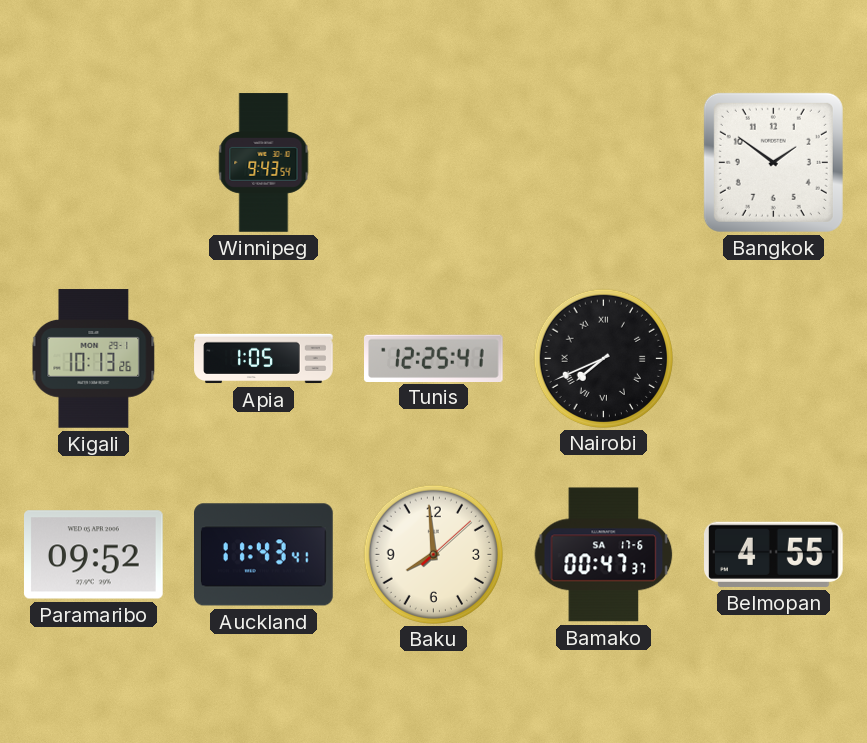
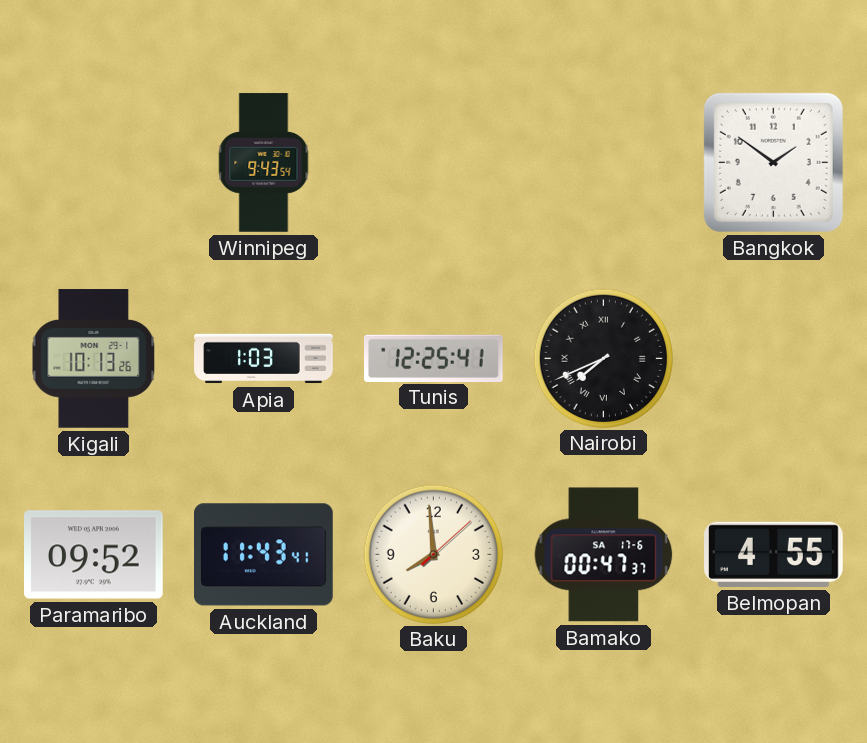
Apia: 1:05 -> 1:03 (264, 359)
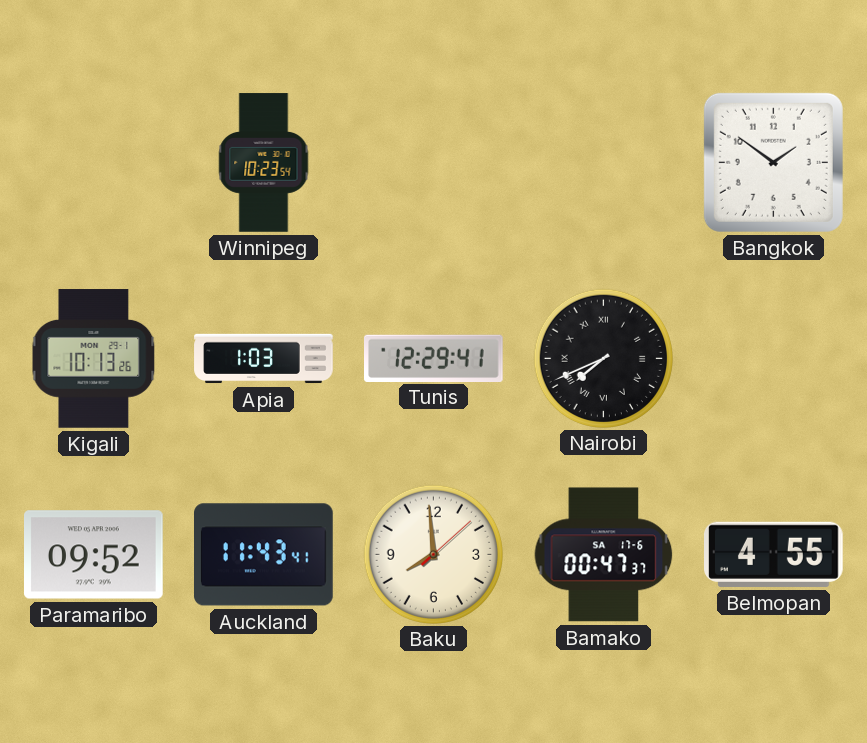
Winnipeg: 9:43 -> 10:23 (264, 163)
Tunis: 12:25 -> 12:29 (434, 358)
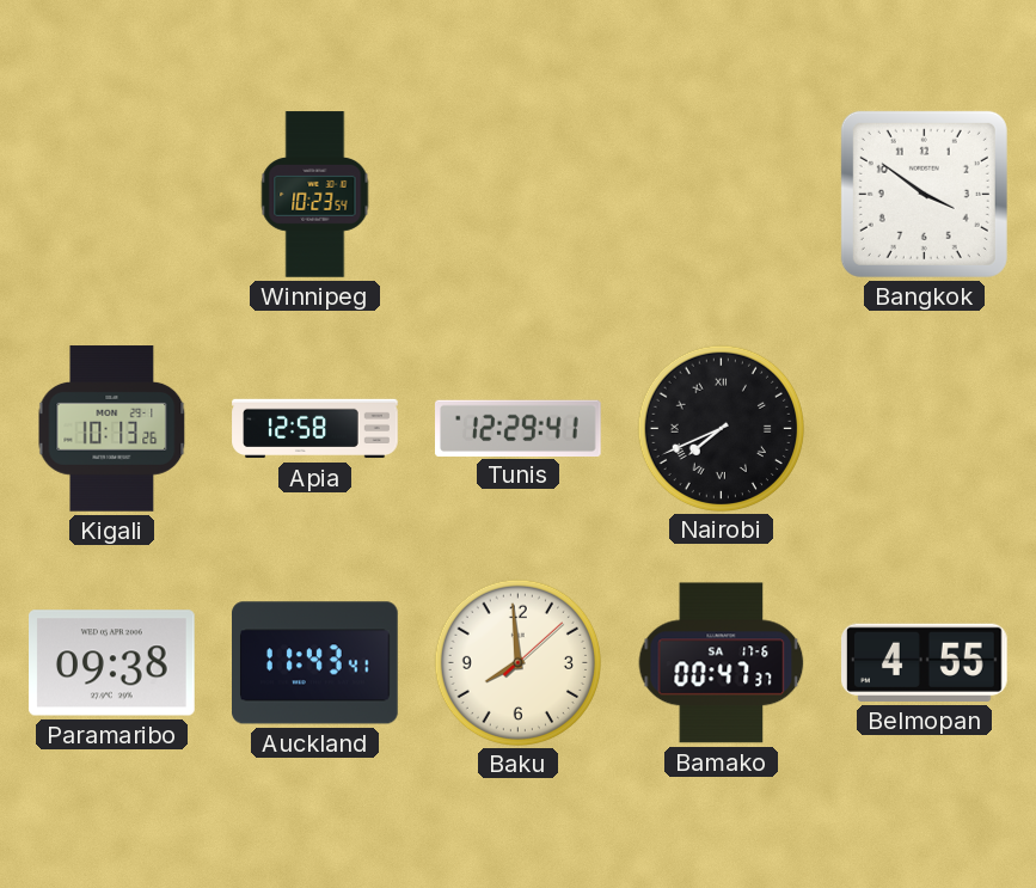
Bangkok: 1:51 -> 3:51 (924, 194)
Apia: 1:03 -> 12:58 (315, 429)
Paramaribo: 09:52 -> 09:38 (112, 663)
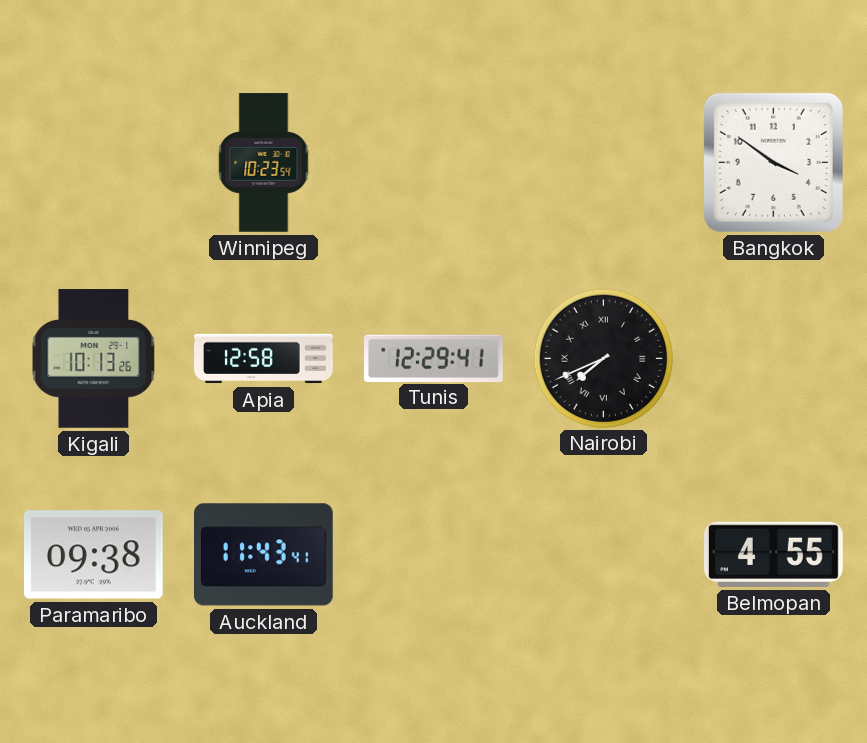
Baku: 7:59 -> none (517, 662)
Bamako: 00:47 -> none (722, 663)
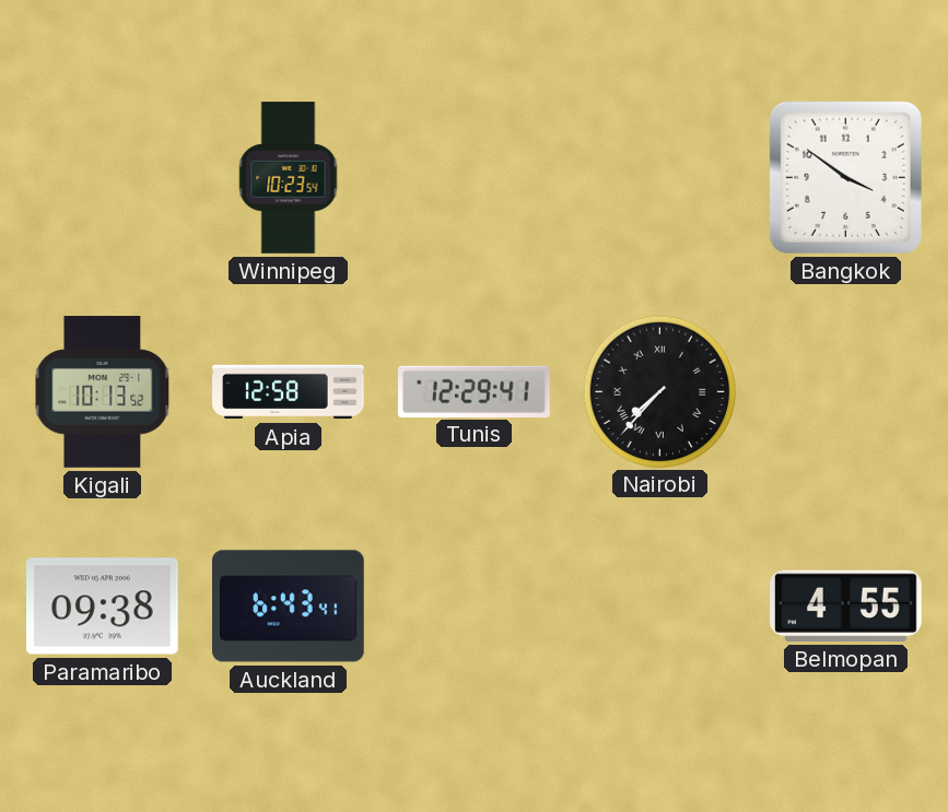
Kigali: 10:13:26 -> 10:13:52 (103, 392)
Nairobi: 7:41 -> 7:37 (659, 391)
Auckland: 11:43 -> 6:43 (289, 607)
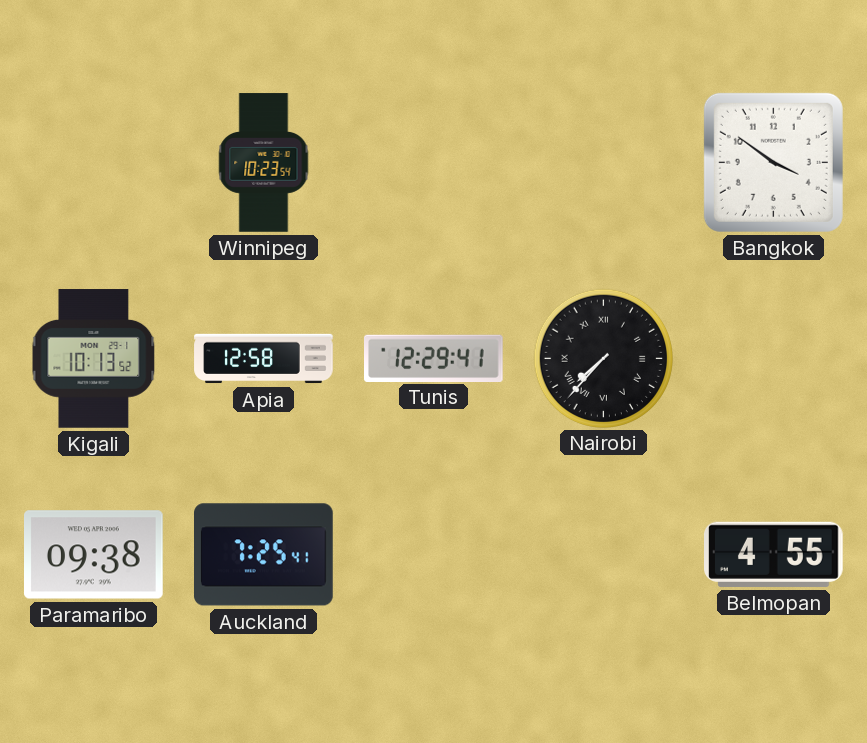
Auckland: 6:43 -> 7:25 (264, 555)
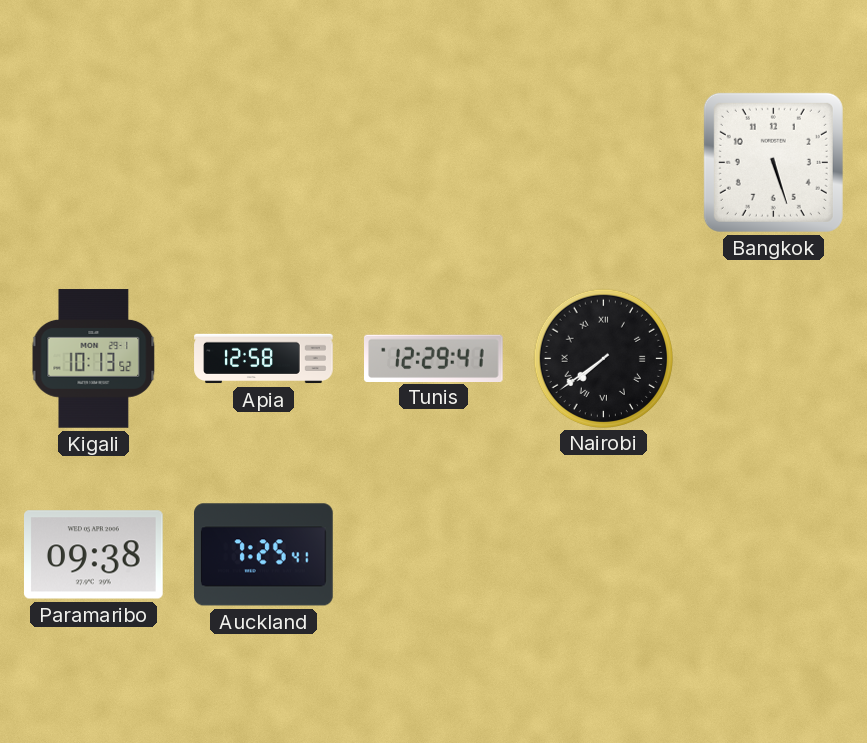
Winnipeg: 10:23 -> none (264, 163)
Bangkok: 3:51 -> 5:27 (773, 162)
Nairobi: 7:37 -> 7:39 (603, 358)
Belmopan: 4:55 -> none (774, 554)
